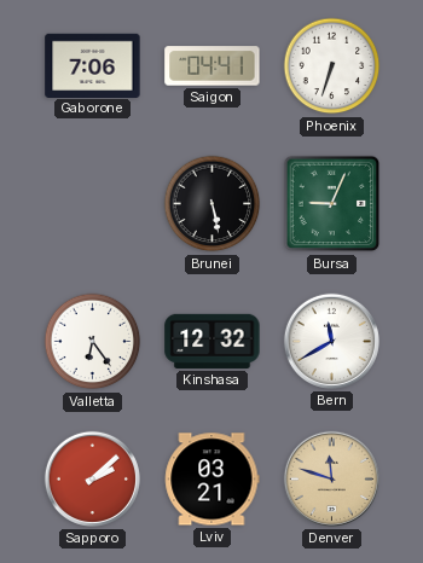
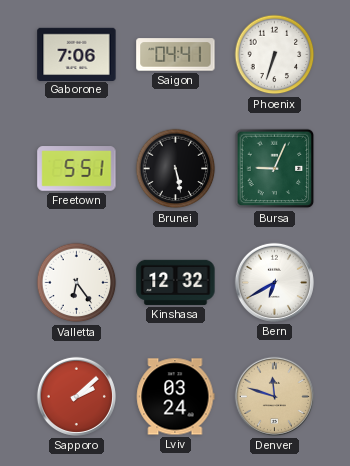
Freetown: none -> 5:51 (77, 169)
Bern: 11:40 -> 6:40 (274, 282)
Lviv: 03:21 -> 03:24 (176, 397)
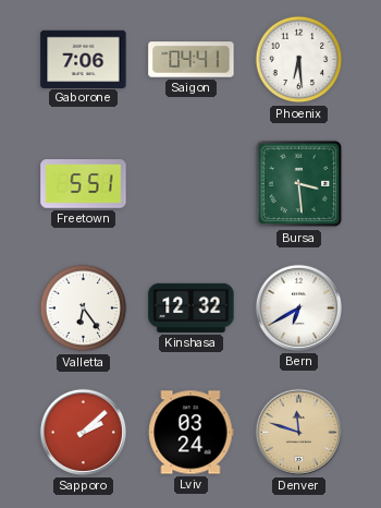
Phoenix: 6:33 -> 6:29 (299, 60)
Brunei: 5:28 -> none (176, 169)
Bursa: 9:04 -> 3:29 (299, 184)
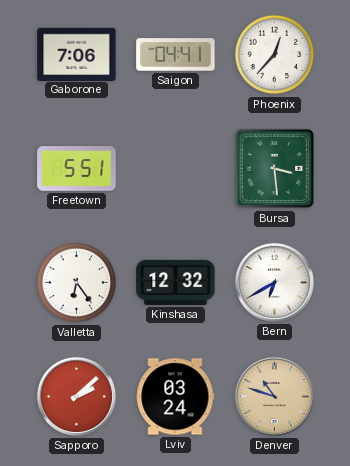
Phoenix: 6:29 -> 12:37 (275, 55)
Denver: 11:48 -> 10:48 (274, 396)
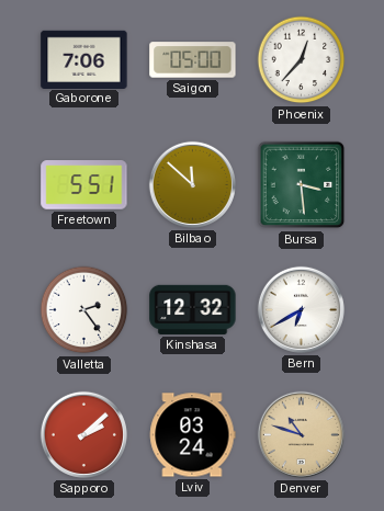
Saigon: 04:41 -> 05:00 (193, 60)
Bilbao: none -> 11:52 (192, 184)
Valletta: 6:24 -> 2:24 (84, 310)
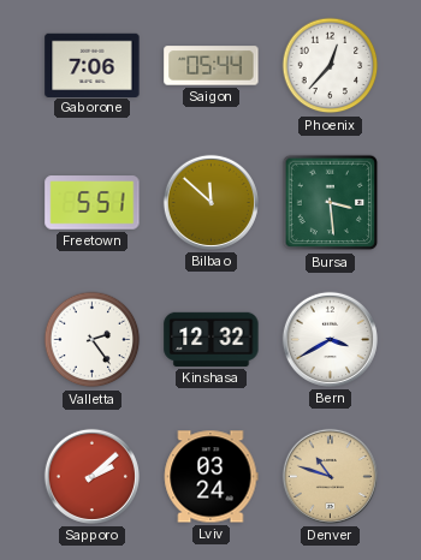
Saigon: 05:00 -> 05:44 (212, 66)
Bern: 6:40 -> 3:40 (330, 339)
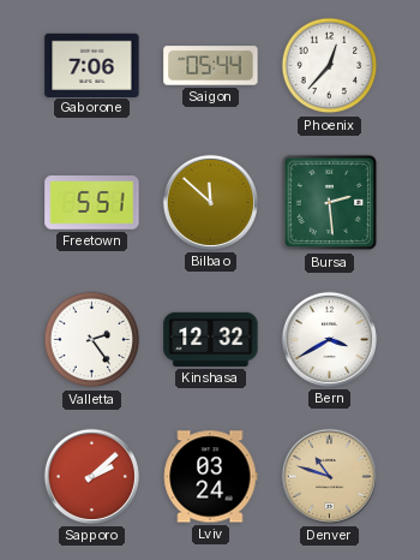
Bursa: 3:29 -> 2:29 (330, 203)
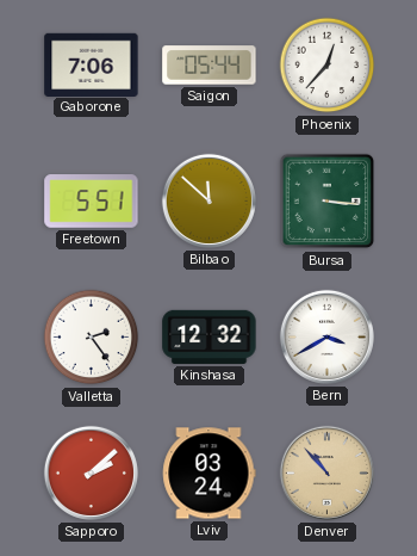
Bursa: 2:29 -> 3:16 (328, 202)
Denver: 10:48 -> 10:53 (326, 472)
